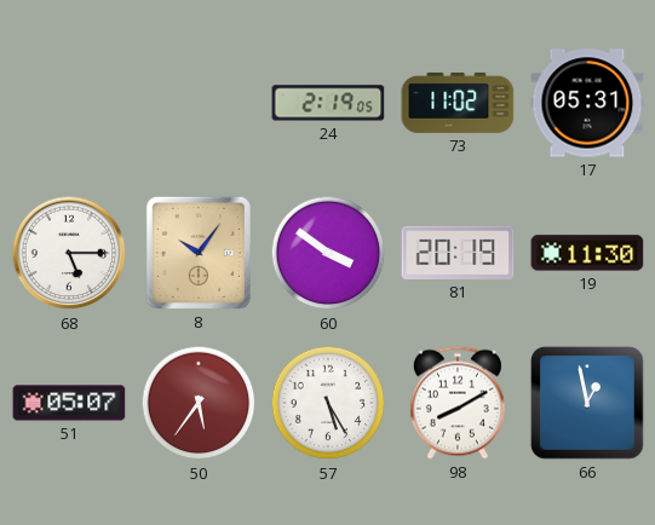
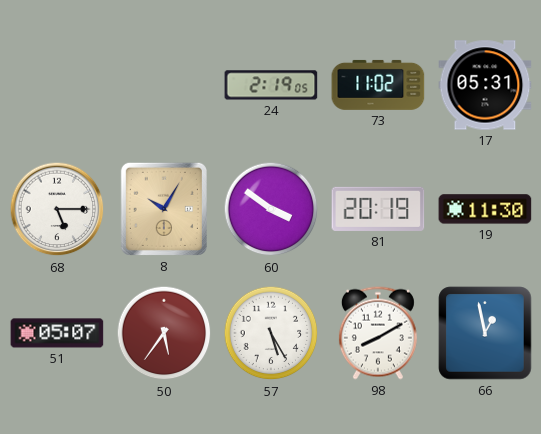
8: 10:06 -> 10:05 (164, 209)
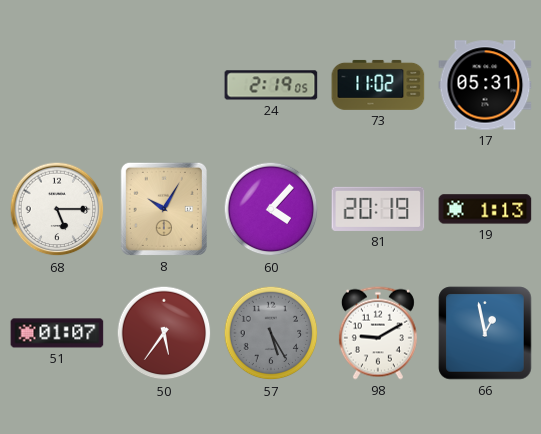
60: 3:51 -> 4:07 (271, 209)
19: 11:30 -> 1:13 (485, 209)
51: 05:07 -> 01:07 (57, 333)
57 dial: white -> grey (271, 333)
98: 8:10 -> 9:10 (378, 333)
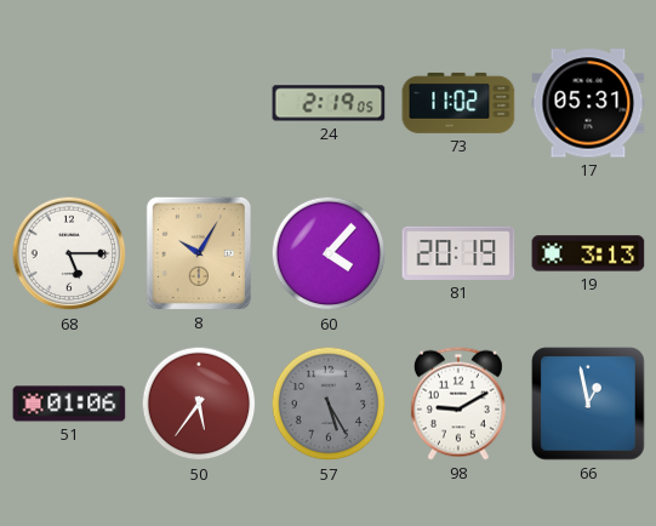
19: 1:13 -> 3:13 (588, 253)
51: 01:07 -> 01:06 (69, 404)
